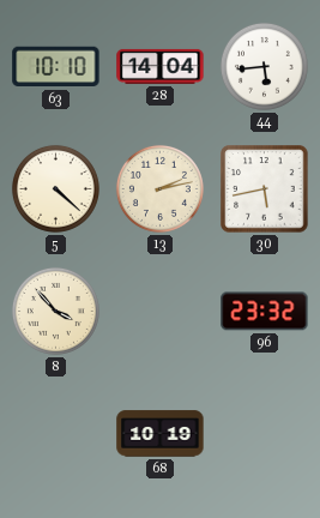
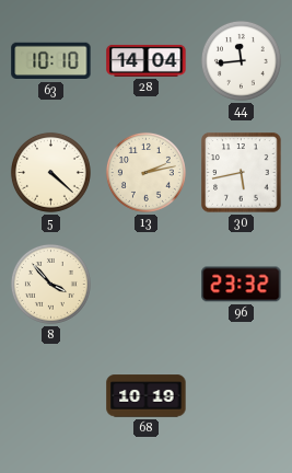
44: 5:44 -> 11:44 (241, 60)
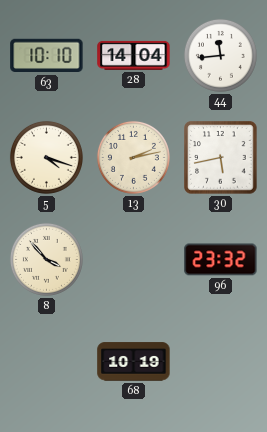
5: 4:22 -> 4:18 (46, 157)
